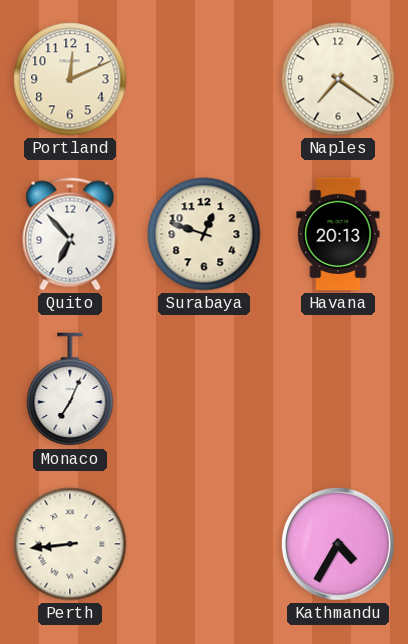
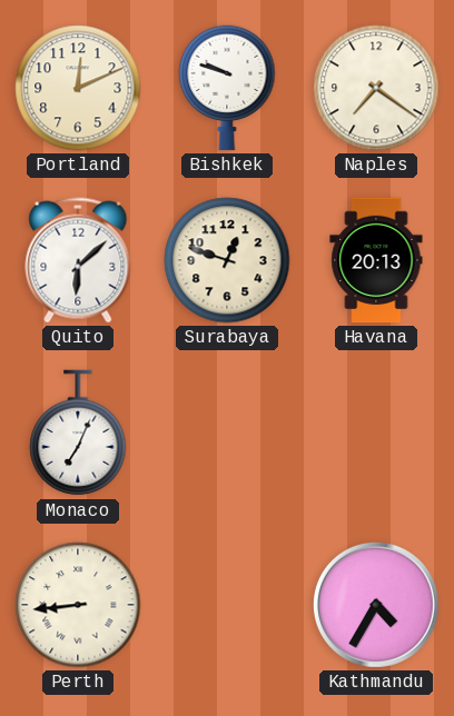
Bishkek: none -> 9:48 (227, 88)
Quito: 6:53 -> 6:08 (78, 260)
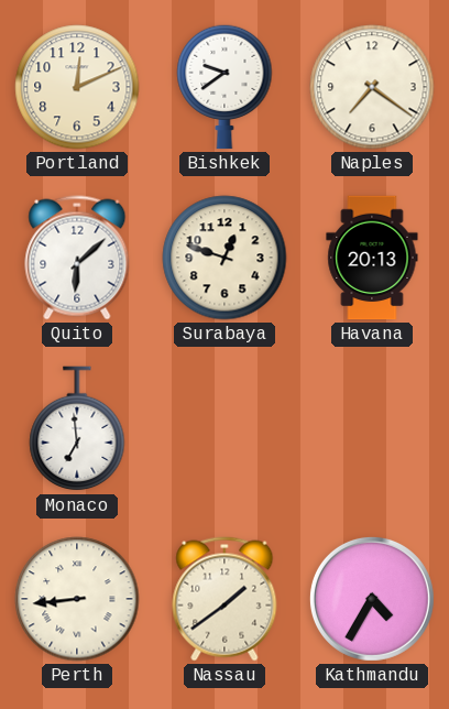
Bishkek: 9:48 -> 9:39 (225, 87)
Monaco: 7:04 -> 6:59 (77, 429)
Nassau: none -> 1:39 (225, 599)
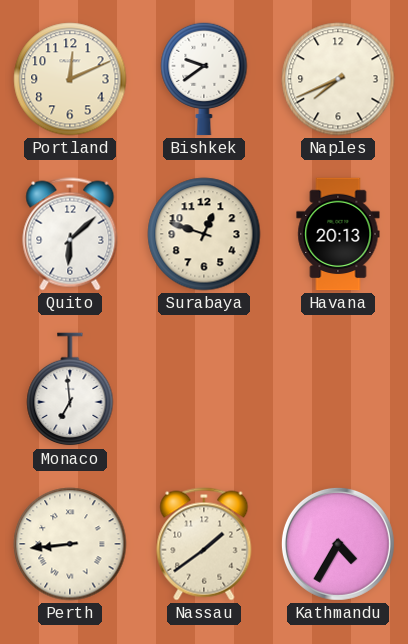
Naples: 7:21 -> 7:41 (338, 79)
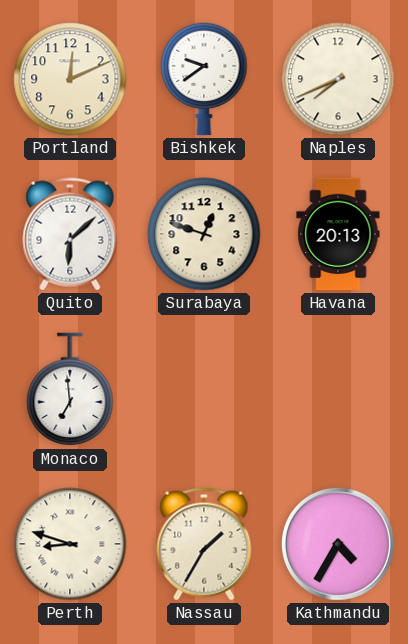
Perth: 8:44 -> 8:48 (70, 544)
Nassau: 1:39 -> 1:35 (204, 544)
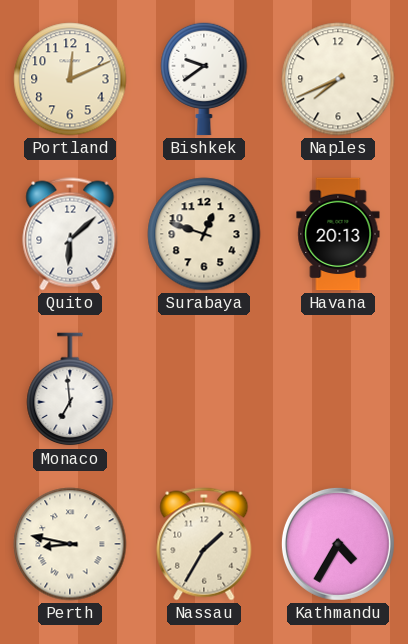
Perth: 8:48 -> 8:47 (70, 544)
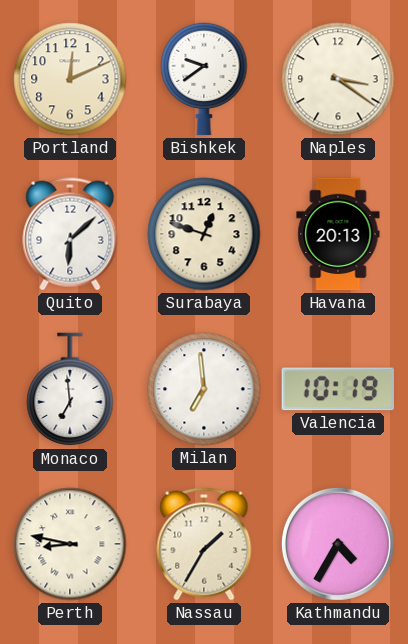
Naples: 7:41 -> 3:21 (338, 79)
Milan: none -> 6:59 (204, 389)
Valencia: none -> 10:19 (338, 389)
